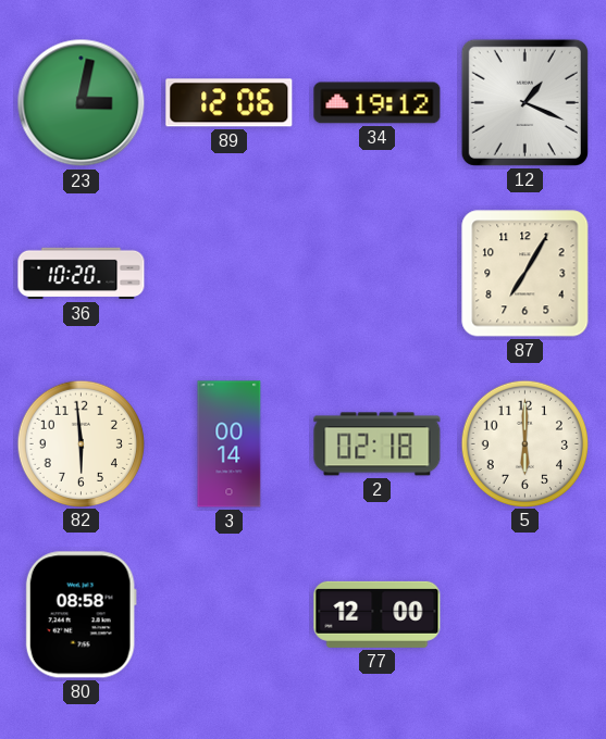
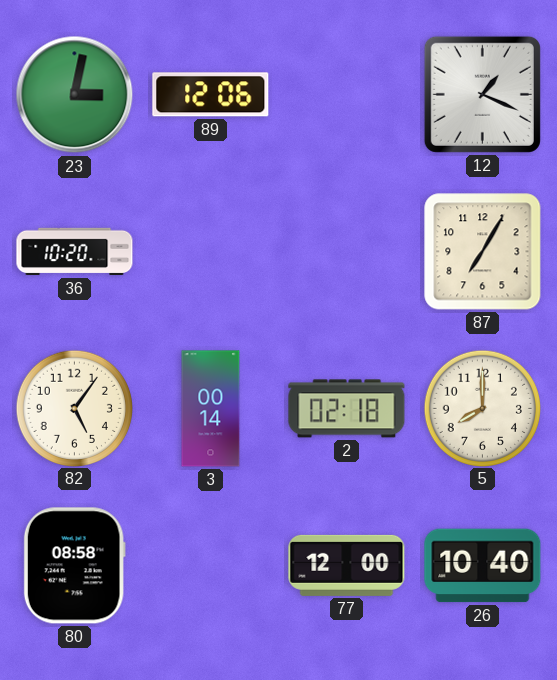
34: 19:12 -> none (378, 103)
82: 5:59 -> 5:06 (74, 408)
5: 6:00 -> 8:00 (482, 408)
26: none -> 10:40 (483, 566)
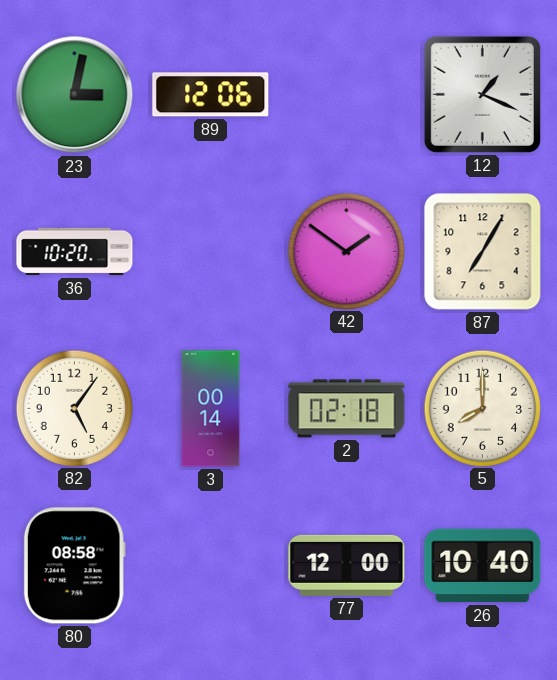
42: none -> 1:51 (346, 251)
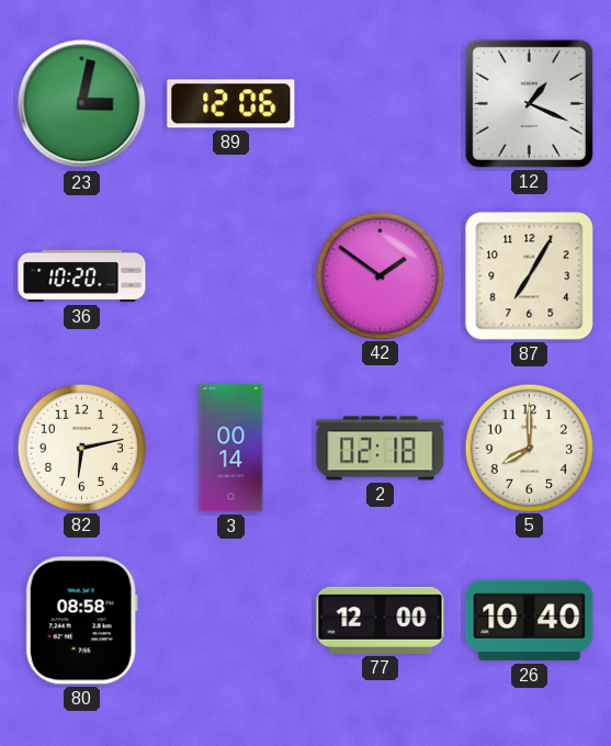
82: 5:06 -> 6:13 (81, 448)
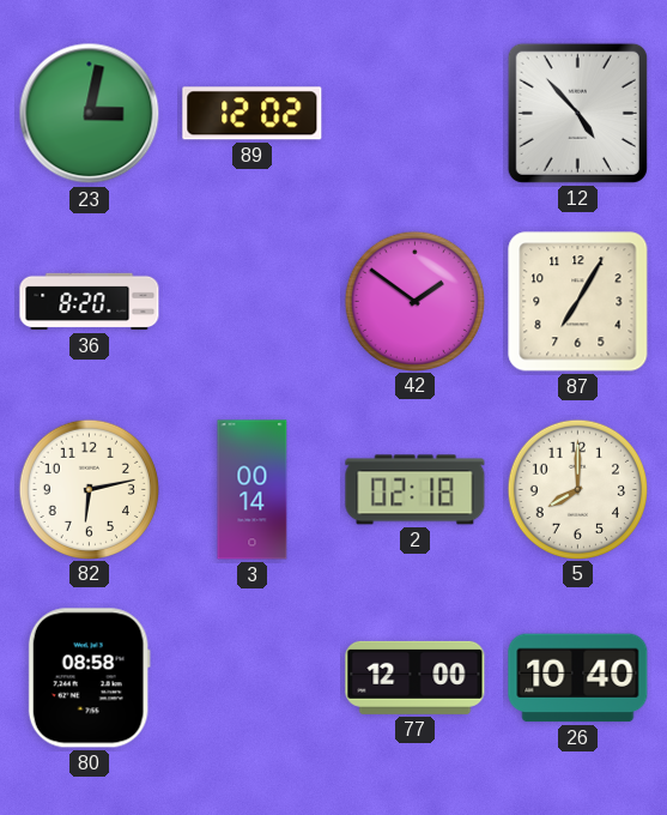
89: 12:06 -> 12:02 (253, 114)
12: 1:19 -> 4:53 (577, 113)
36: 10:20 -> 8:20 (90, 302)
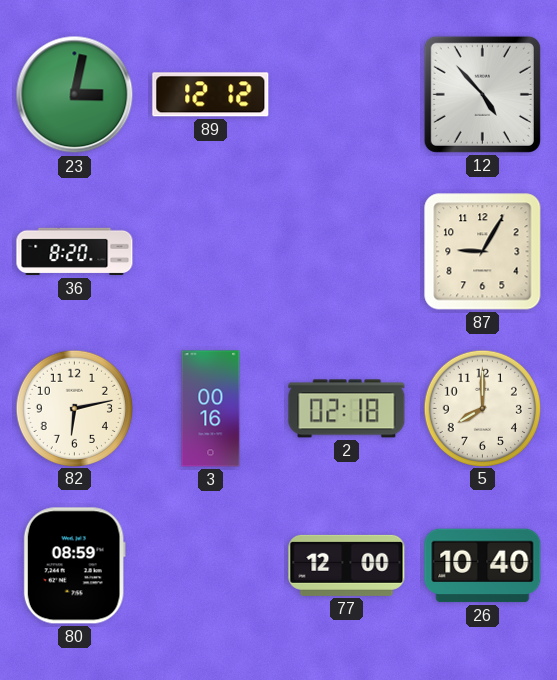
89: 12:02 -> 12:12 (211, 95)
42: 1:51 -> none (414, 301)
87: 7:05 -> 9:05 (483, 252)
3: 00:14 -> 00:16 (211, 409)
80: 08:58 -> 08:59 (74, 566)
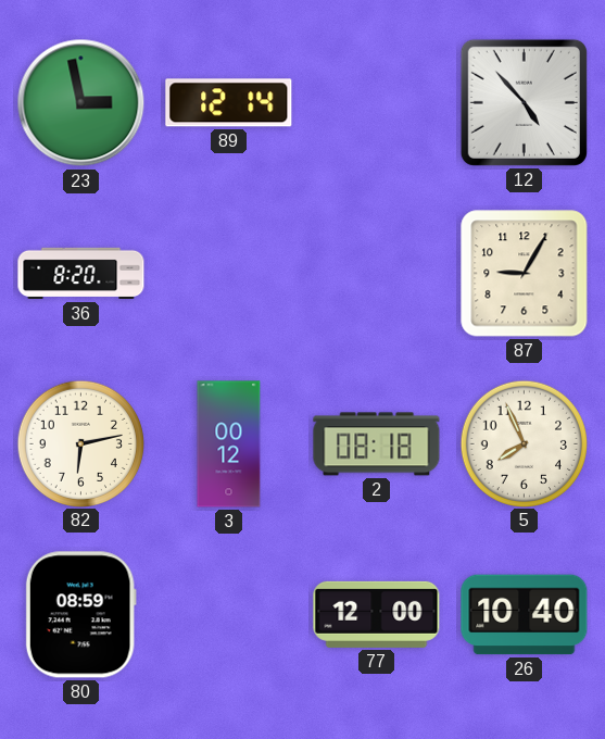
23: 3:02 -> 2:58 (81, 103)
89: 12:12 -> 12:14 (229, 103)
3: 00:16 -> 00:12 (229, 444)
2: 02:18 -> 08:18 (377, 444)
5: 8:00 -> 7:56 (524, 443)
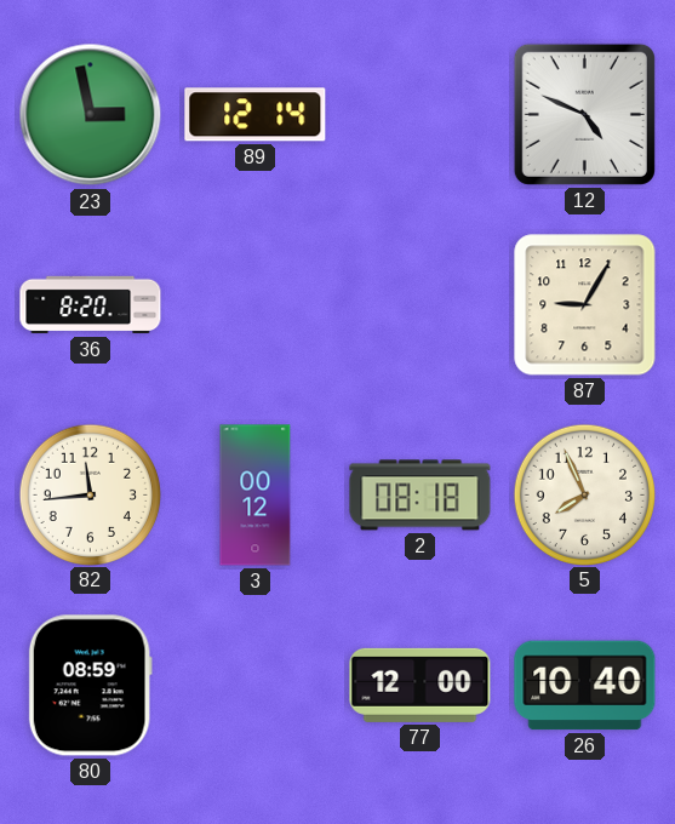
12: 4:53 -> 4:49 (584, 114)
82: 6:13 -> 11:44 (90, 494)
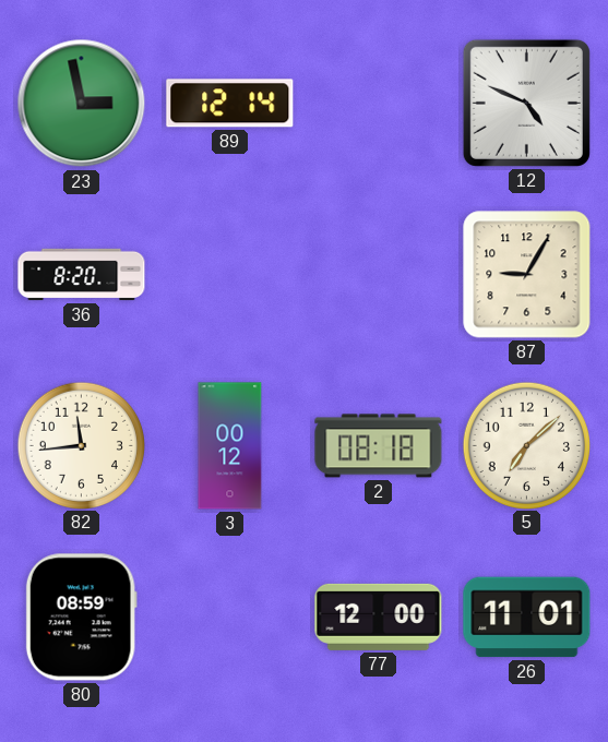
5: 7:56 -> 7:08 (526, 445)
26: 10:40 -> 11:01 (527, 618)
